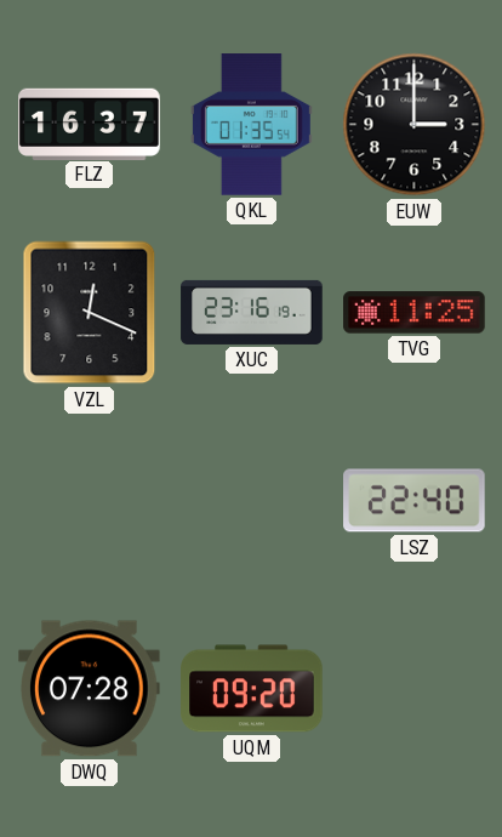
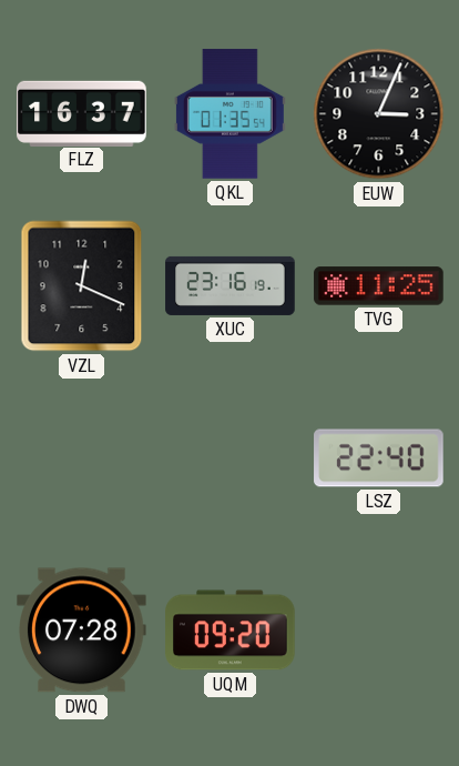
EUW: 3:00 -> 3:04 (379, 114)
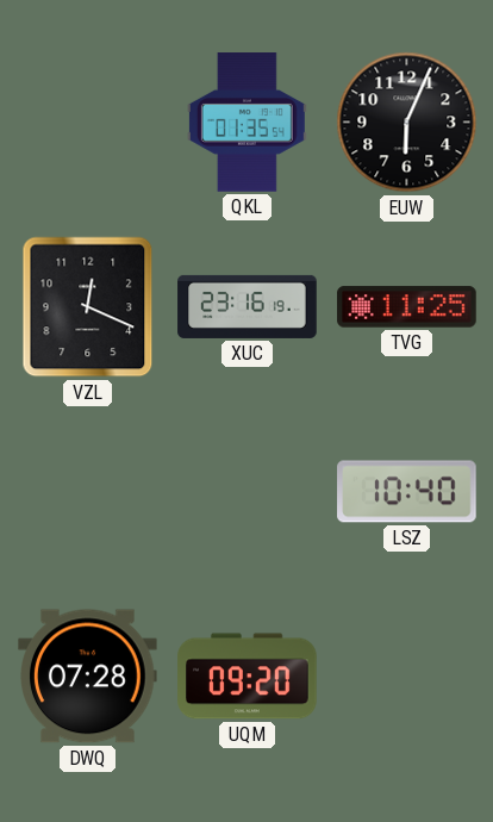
FLZ: 16:37 -> none (82, 113)
EUW: 3:04 -> 6:04 (407, 123)
LSZ: 22:40 -> 10:40 (407, 492)
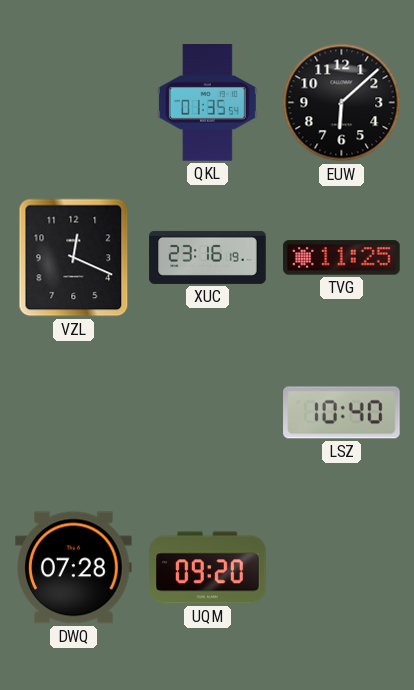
EUW: 6:04 -> 6:08 (342, 103)
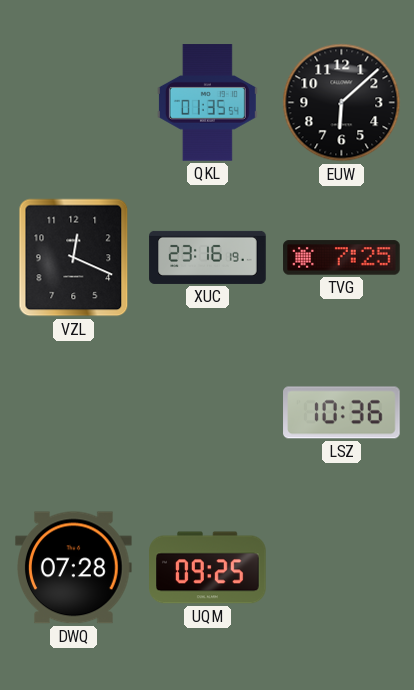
TVG: 11:25 -> 7:25 (342, 258)
LSZ: 10:40 -> 10:36 (342, 413)
UQM: 09:20 -> 09:25 (208, 568)
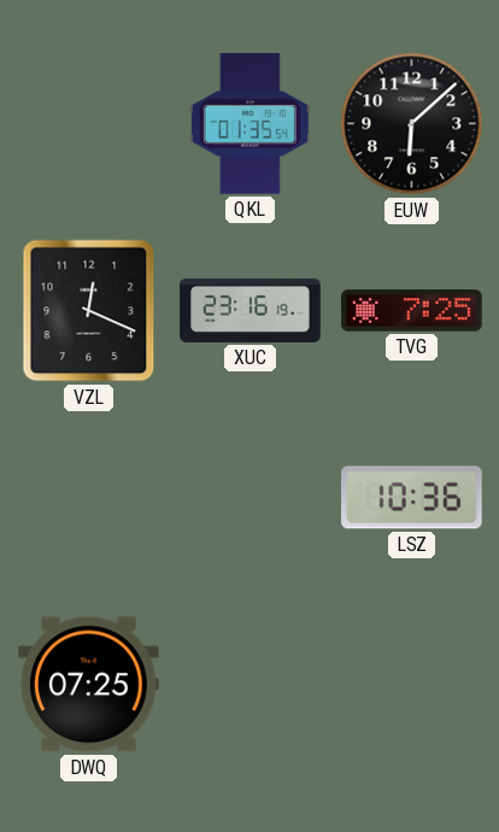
DWQ: 07:28 -> 07:25 (89, 685)
UQM: 09:25 -> none (208, 568)
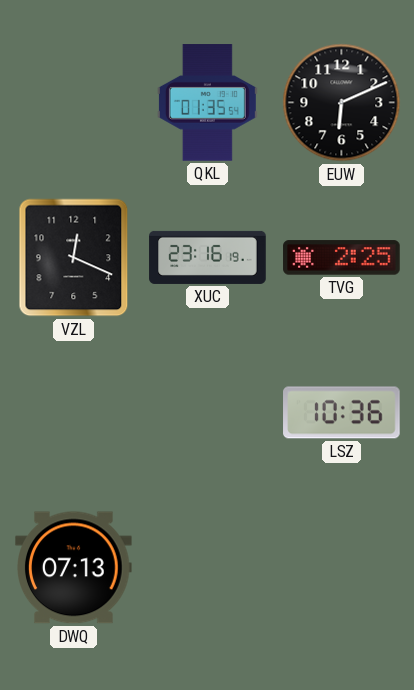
EUW: 6:08 -> 6:11 (342, 103)
TVG: 7:25 -> 2:25 (342, 258)
DWQ: 07:25 -> 07:13 (74, 568)
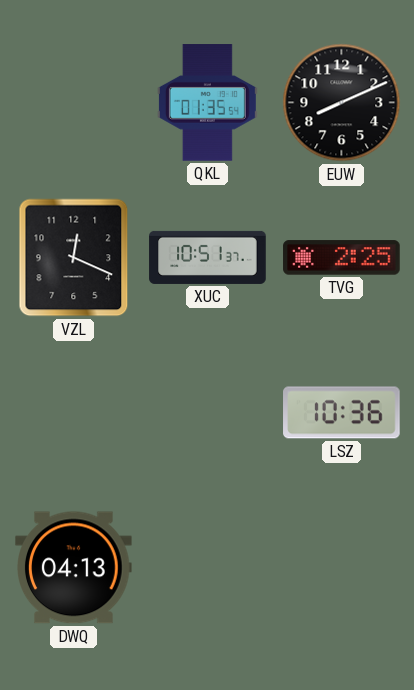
EUW: 6:11 -> 8:11 (342, 103)
XUC: 23:16 -> 10:51 (208, 257)
DWQ: 07:13 -> 04:13 (74, 568)
